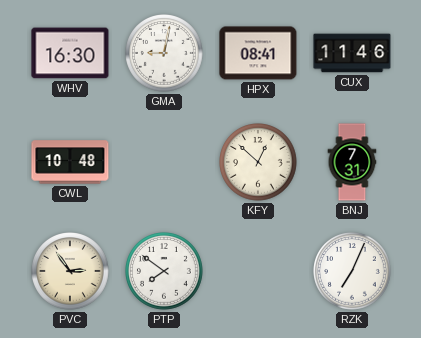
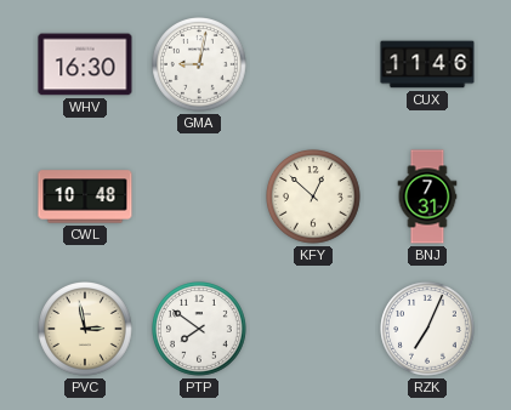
HPX: 08:41 -> none (258, 53)
PVC: 2:54 -> 2:58 (86, 330)
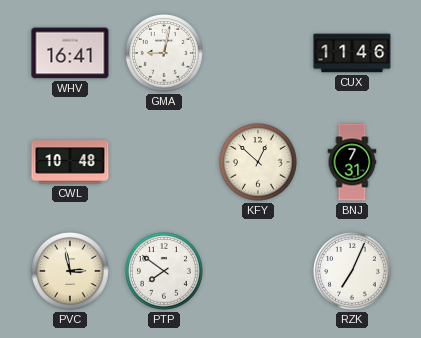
WHV: 16:30 -> 16:41 (70, 53)
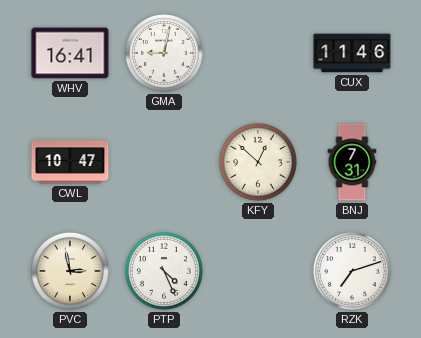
CWL: 10:48 -> 10:47 (70, 162)
PTP: 7:51 -> 4:26 (165, 272)
RZK: 7:04 -> 7:12 (353, 272)
